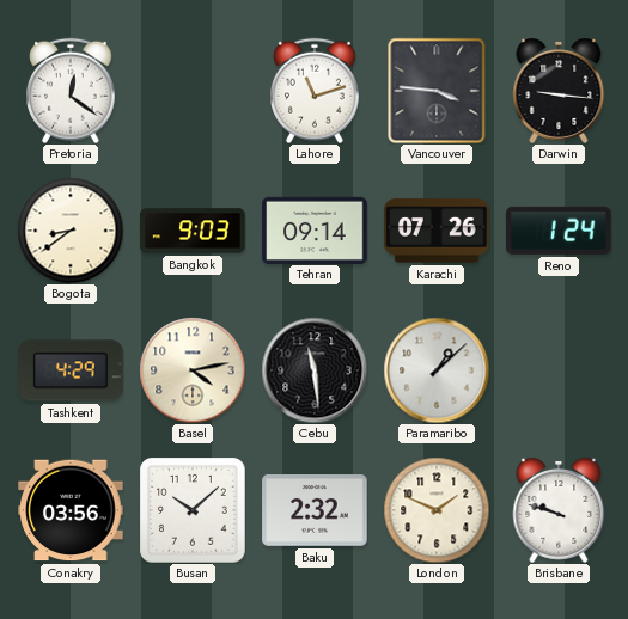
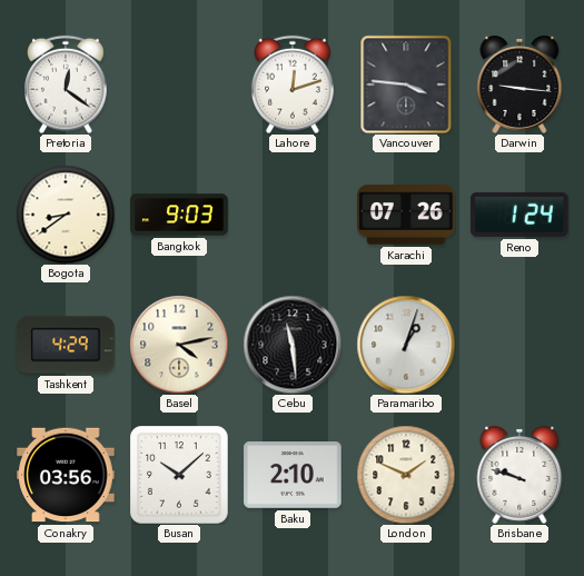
Lahore: 11:12 -> 12:12 (294, 85)
Tehran: 09:14 -> none (315, 229)
Paramaribo: 1:08 -> 1:03 (406, 345)
Baku: 2:32 -> 2:10 (293, 476)
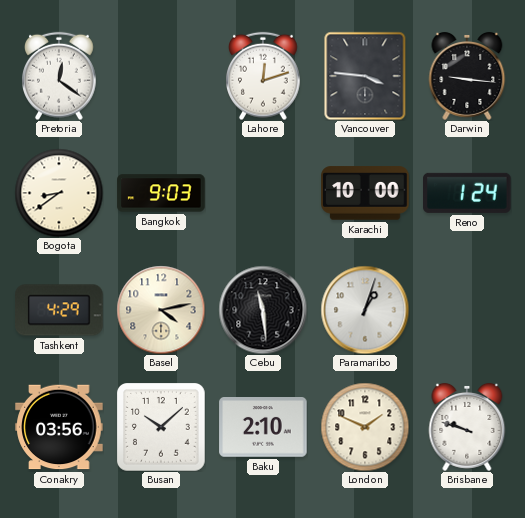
Karachi: 07:26 -> 10:00 (365, 193)
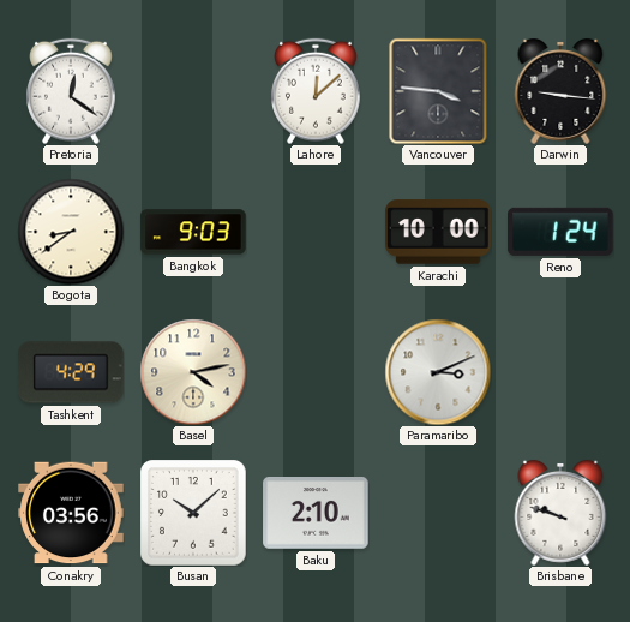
Lahore: 12:12 -> 12:08 (317, 91)
Cebu: 11:29 -> none (263, 310)
Paramaribo: 1:03 -> 3:11 (438, 372)
London: 1:49 -> none (365, 427)
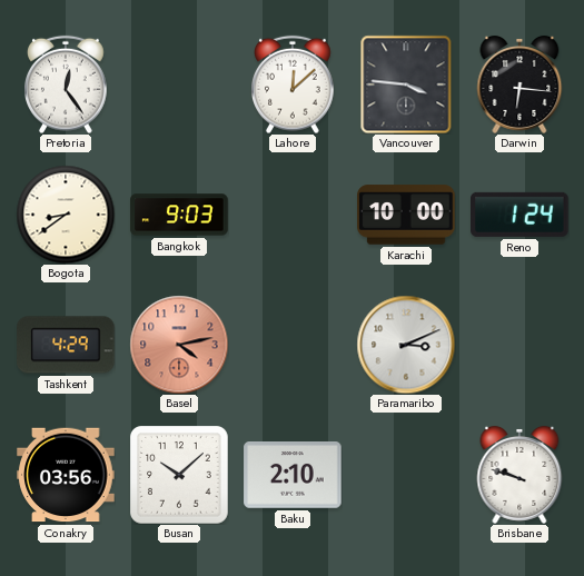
Pretoria: 12:21 -> 12:24 (67, 85)
Darwin: 9:16 -> 6:16 (519, 85)
Basel dial: cream -> salmon (179, 345)
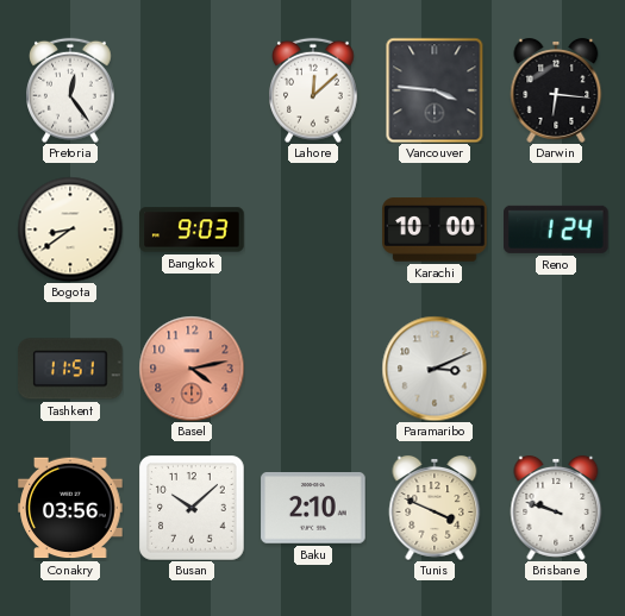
Tashkent: 4:29 -> 11:51 (70, 369)
Tunis: none -> 3:49 (435, 508)
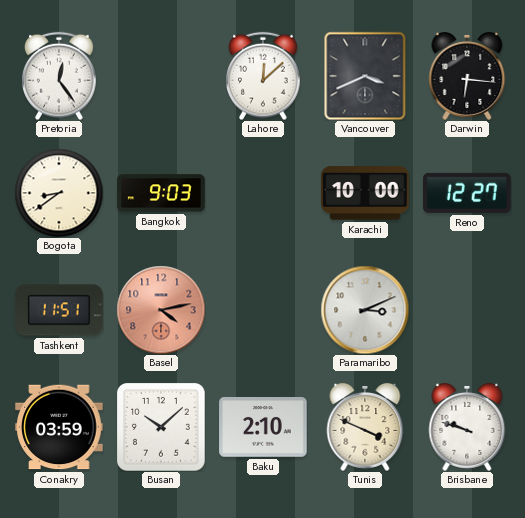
Vancouver: 3:46 -> 3:41 (365, 76)
Reno: 1:24 -> 12:27 (467, 193)
Conakry: 03:56 -> 03:59 (59, 427)
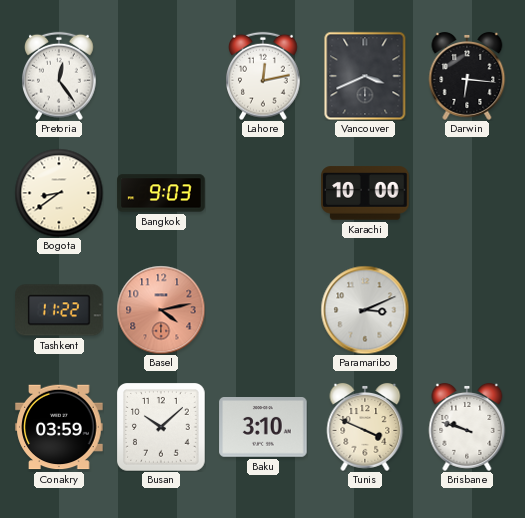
Lahore: 12:08 -> 12:13 (264, 76)
Reno: 12:27 -> none (467, 193)
Tashkent: 11:51 -> 11:22 (59, 310)
Baku: 2:10 -> 3:10 (263, 428)
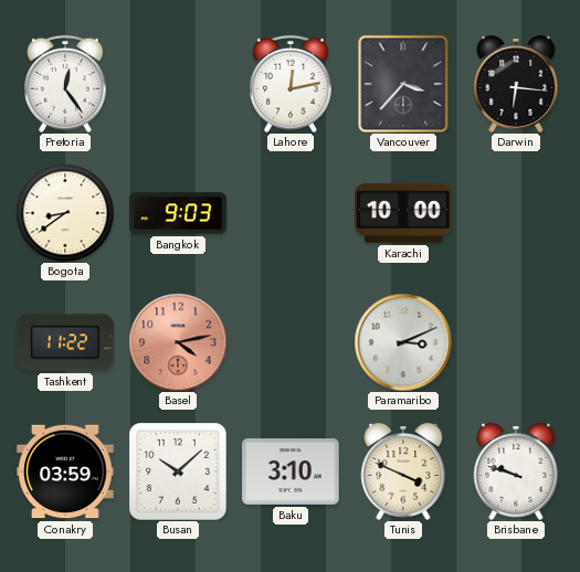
Vancouver: 3:41 -> 3:37 (403, 84)
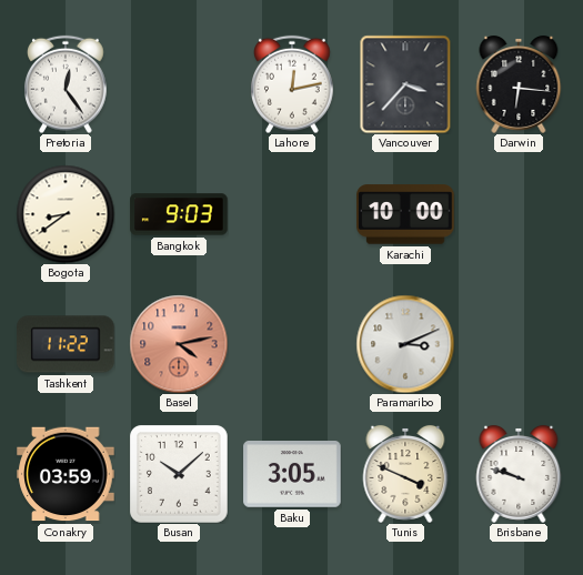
Baku: 3:10 -> 3:05 (292, 475)
